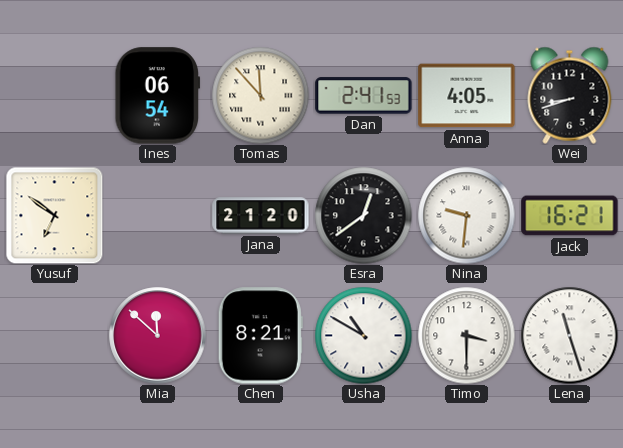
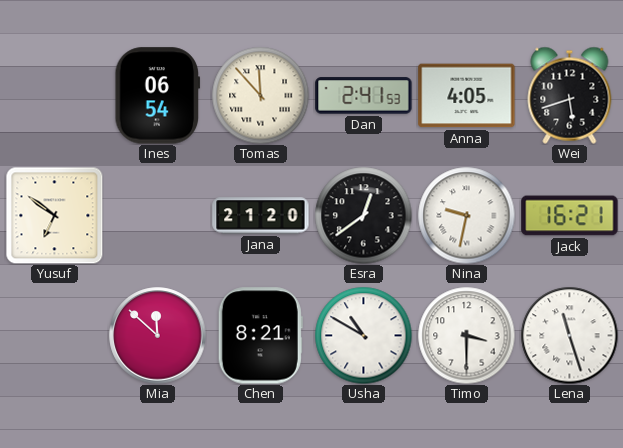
Wei: 8:42 -> 5:42 (570, 95)
Nina: 9:31 -> 9:32 (466, 215)
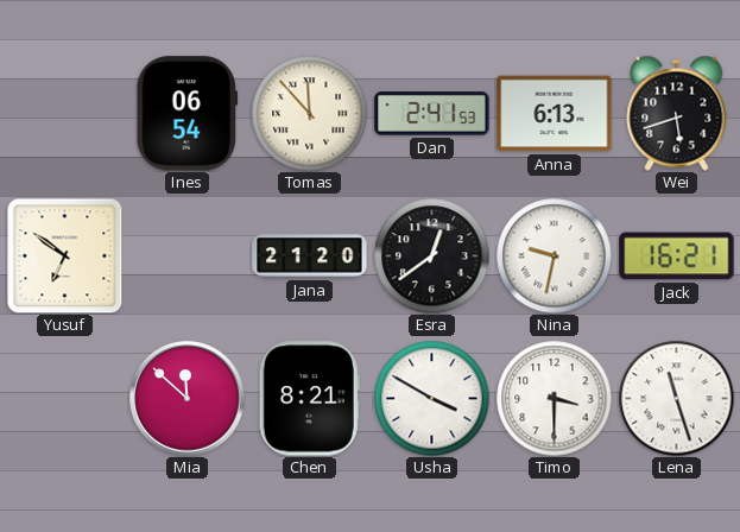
Anna: 4:05 -> 6:13 (555, 114)
Usha: 10:50 -> 3:50 (431, 398)
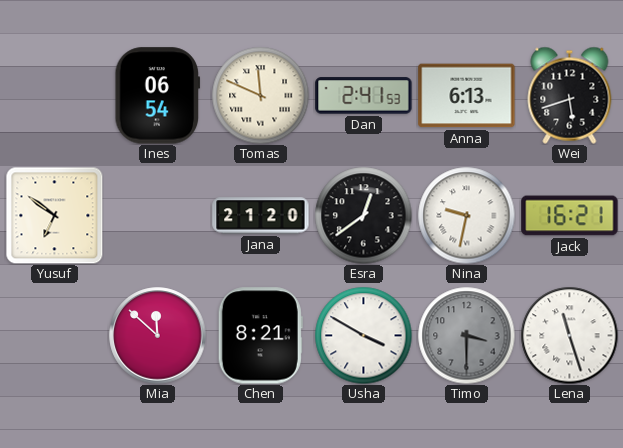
Tomas: 11:53 -> 11:49 (260, 95)
Timo dial: white -> grey (466, 335)
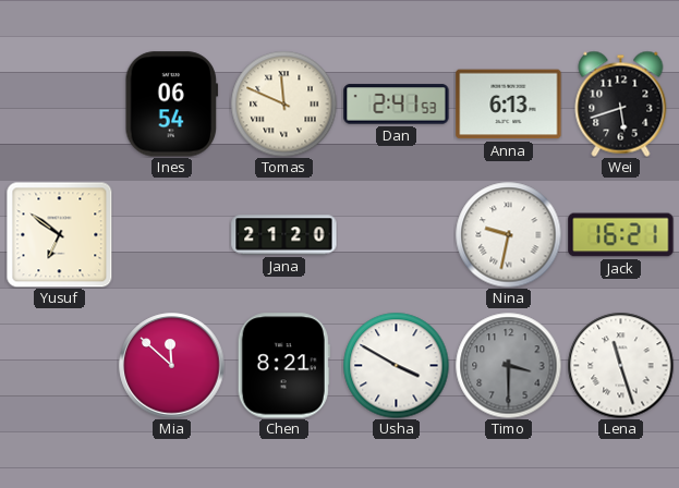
Esra: 12:39 -> none (363, 215)
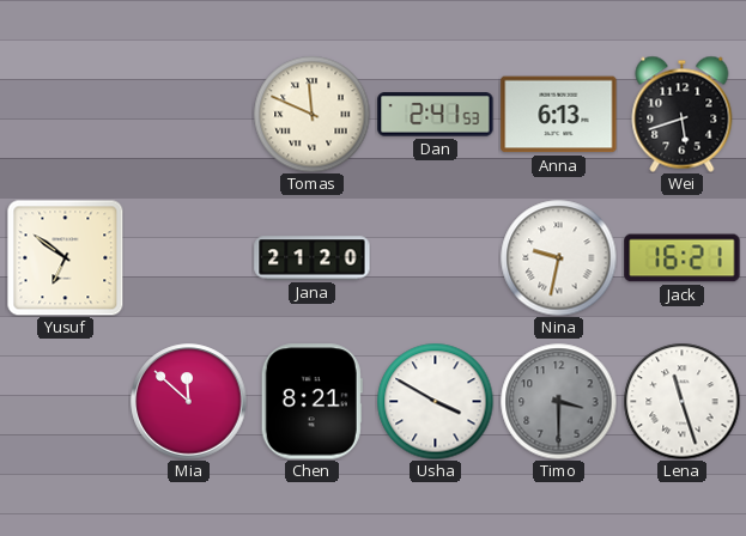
Ines: 06:54 -> none (172, 105)
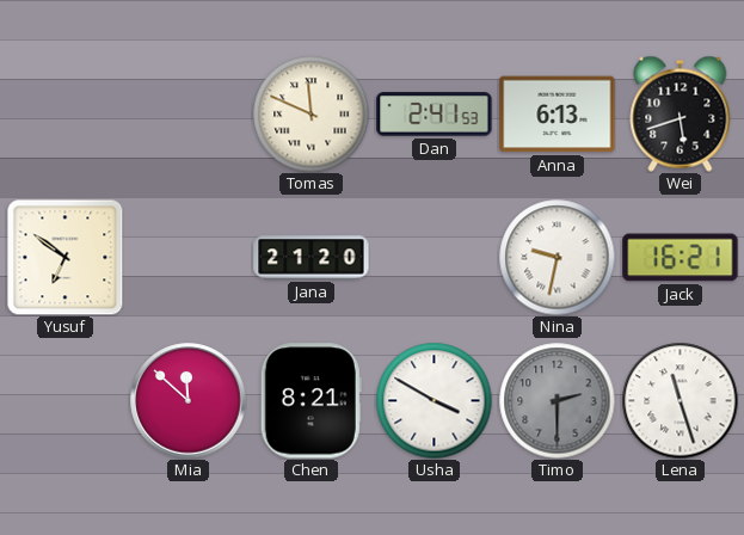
Timo: 3:30 -> 2:30 (557, 400)
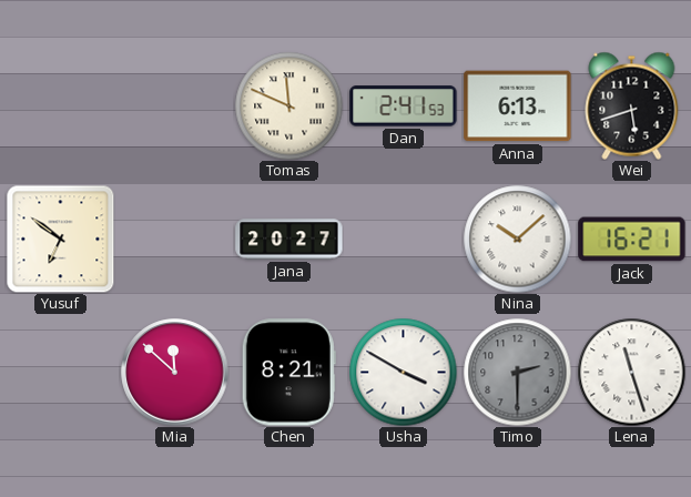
Jana: 21:20 -> 20:27 (289, 240)
Nina: 9:32 -> 10:08 (517, 239)
